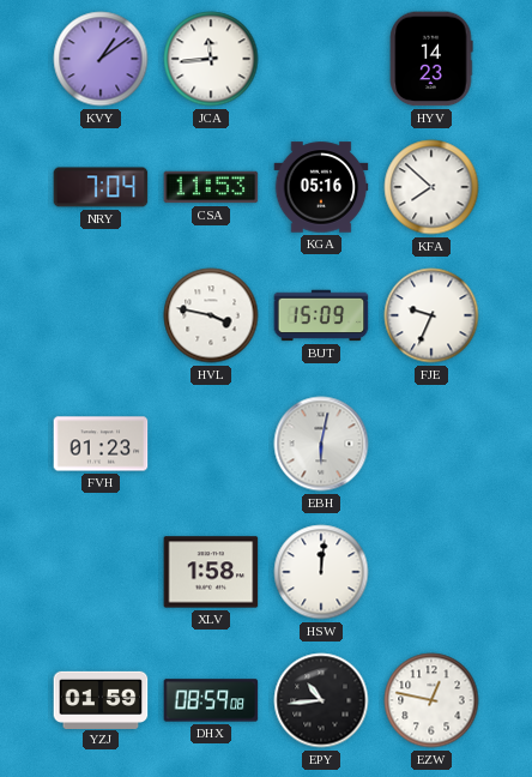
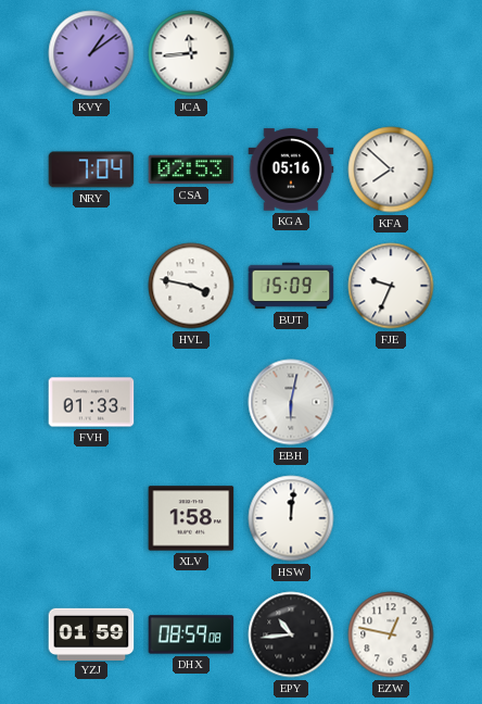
HYV: 14:23 -> none (431, 59)
CSA: 11:53 -> 02:53 (191, 169)
FVH: 01:23 -> 01:33 (91, 402)
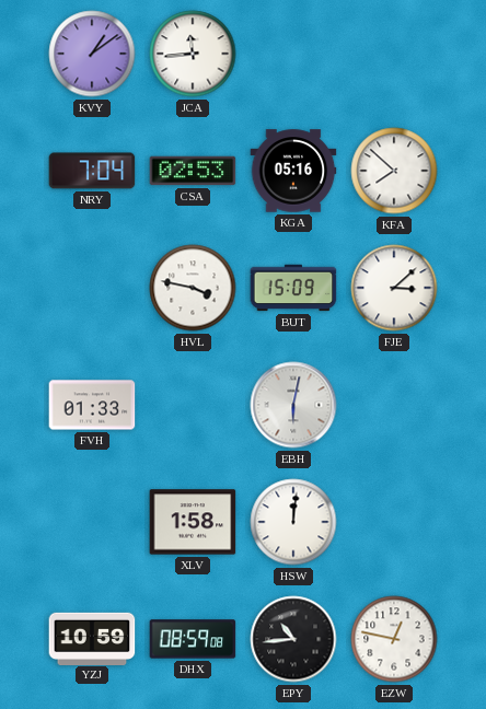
FJE: 9:34 -> 3:08 (394, 288)
YZJ: 01:59 -> 10:59 (92, 638)
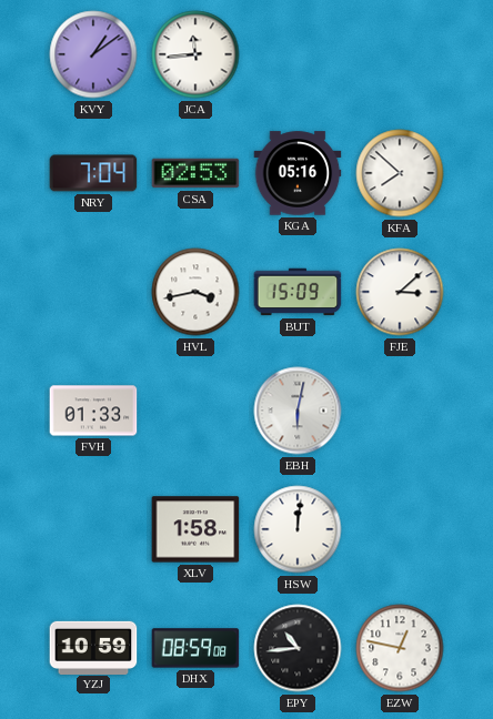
HVL: 3:47 -> 3:43 (195, 292)
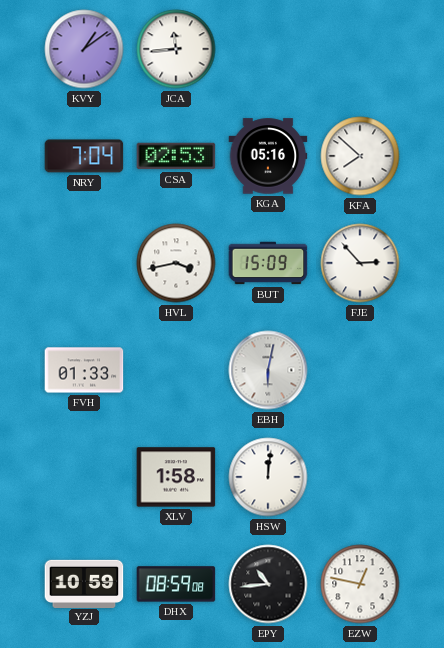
FJE: 3:08 -> 2:53 (360, 263)
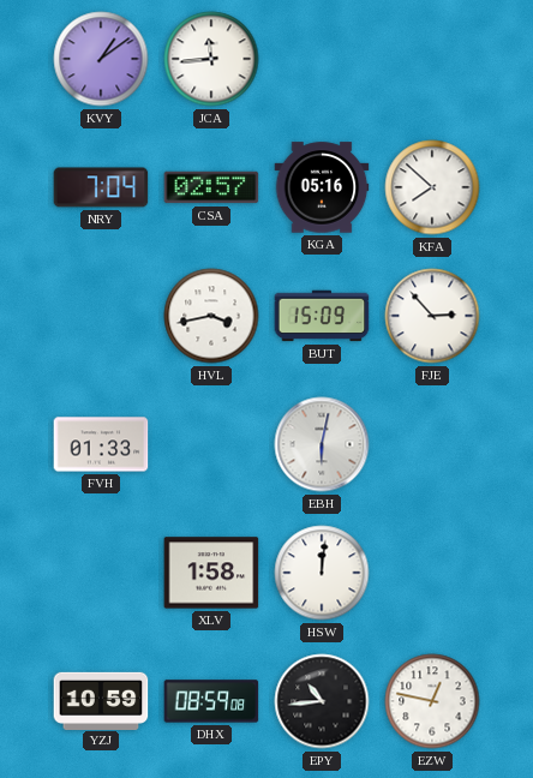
CSA: 02:53 -> 02:57 (211, 187)
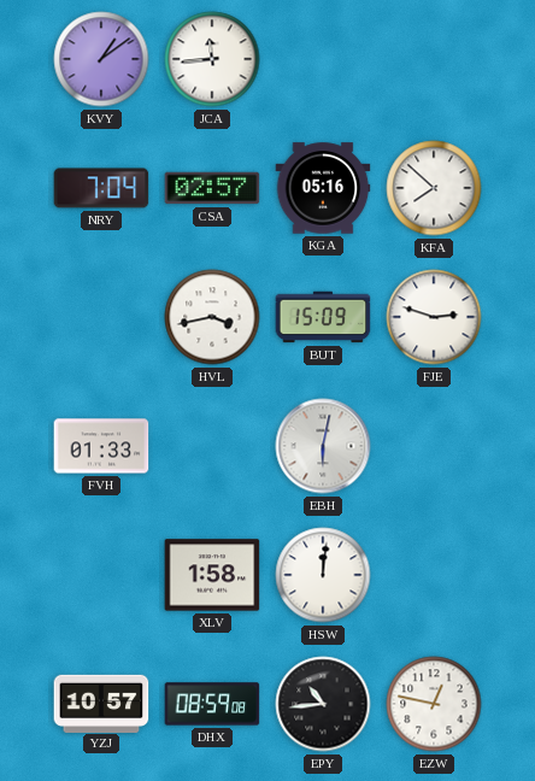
FJE: 2:53 -> 2:48 (434, 317)
YZJ: 10:59 -> 10:57 (101, 703)
